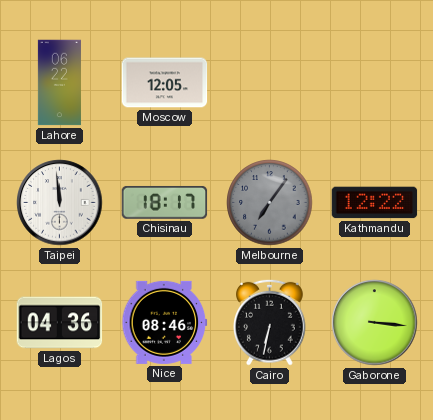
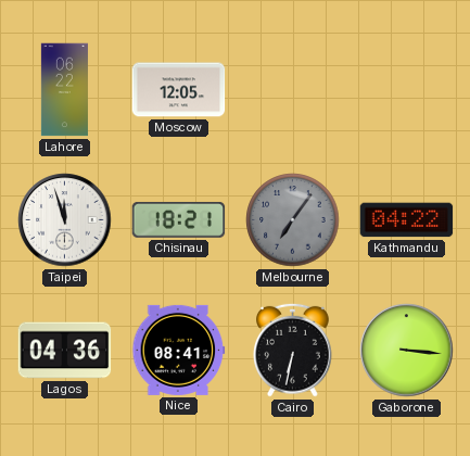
Taipei: 11:59 -> 11:57 (65, 220)
Chisinau: 18:17 -> 18:21 (179, 219)
Kathmandu: 12:22 -> 04:22 (407, 220)
Nice: 08:46 -> 08:41 (179, 350)
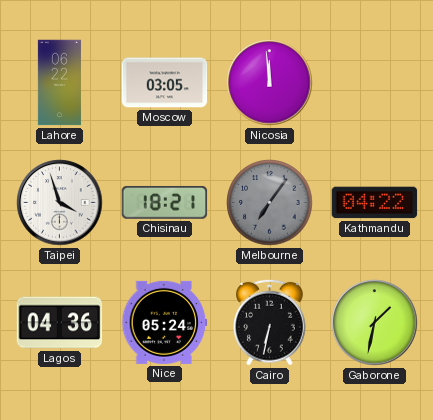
Moscow: 12:05 -> 03:05 (165, 83)
Nicosia: none -> 11:59 (270, 83)
Taipei: 11:57 -> 3:57 (60, 203)
Nice: 08:41 -> 05:24 (165, 322)
Gaborone: 3:16 -> 1:32 (375, 323)
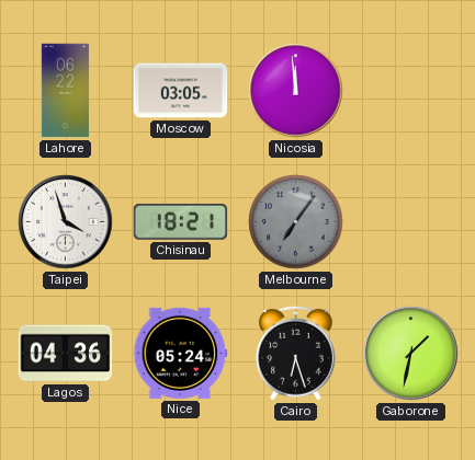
Kathmandu: 04:22 -> none (375, 203)
Cairo: 6:32 -> 6:27 (296, 353)
